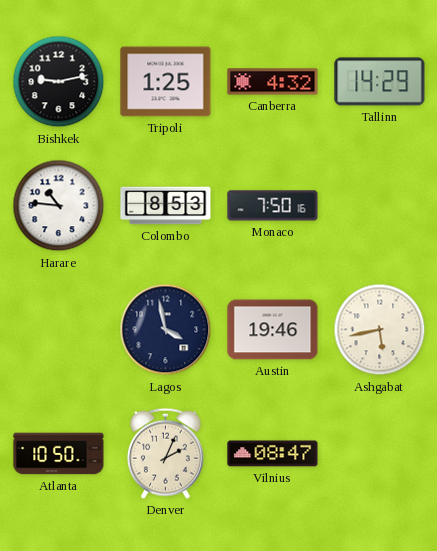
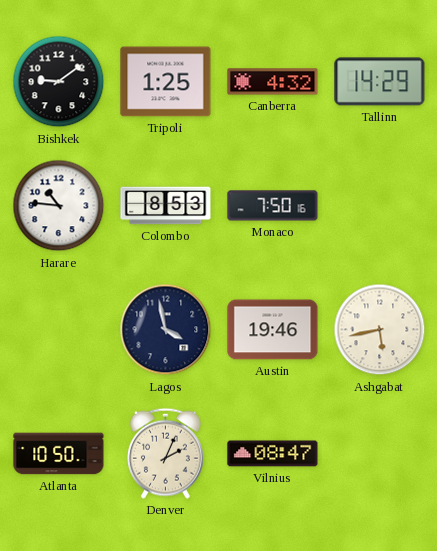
Bishkek: 9:13 -> 9:09 (59, 82)
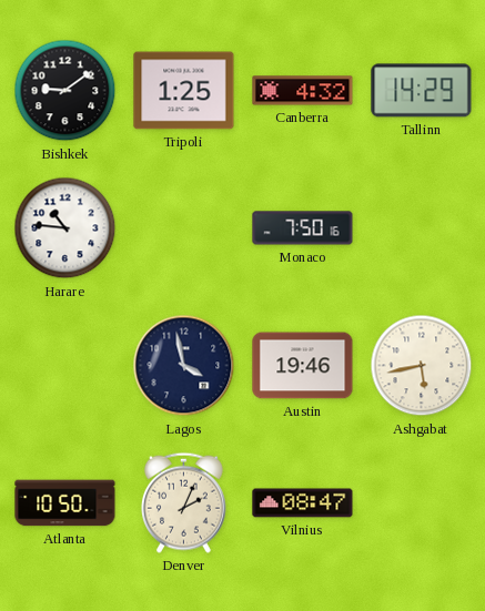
Colombo: 8:53 -> none (166, 206)
